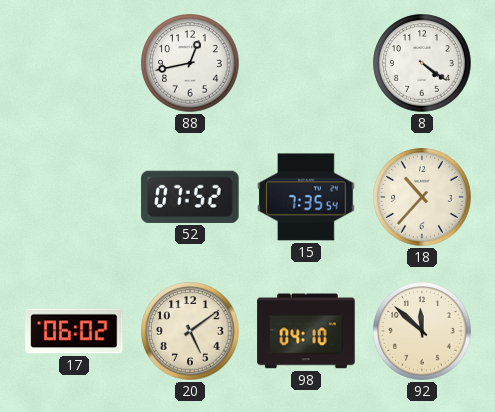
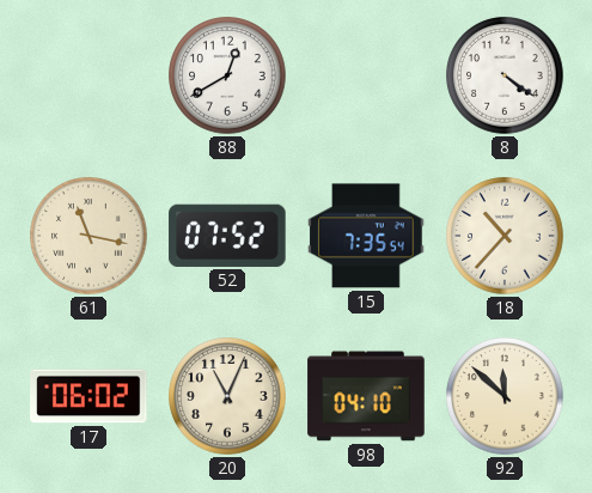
88: 12:43 -> 12:40 (227, 75)
61: none -> 11:17 (89, 236)
20: 5:09 -> 11:04 (227, 396)
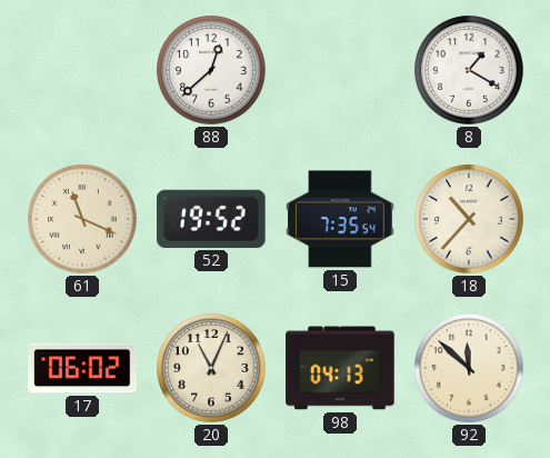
88: 12:40 -> 12:38 (211, 70)
8: 4:21 -> 1:20 (469, 70)
61: 11:17 -> 11:19 (82, 219)
52: 07:52 -> 19:52 (211, 219)
98: 04:10 -> 04:13 (340, 368)
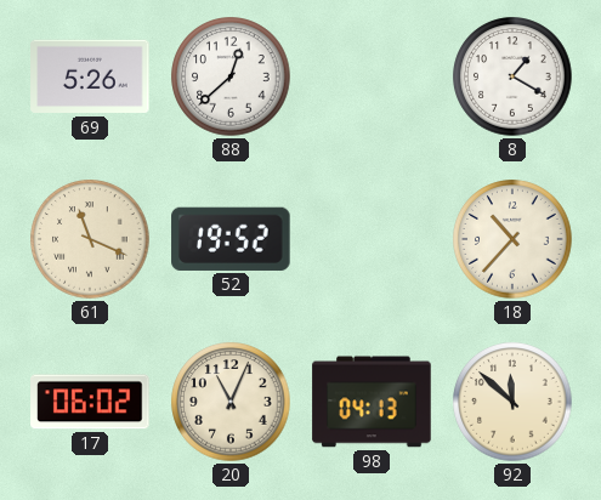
69: none -> 5:26 (90, 76)
15: 7:35 -> none (340, 219)
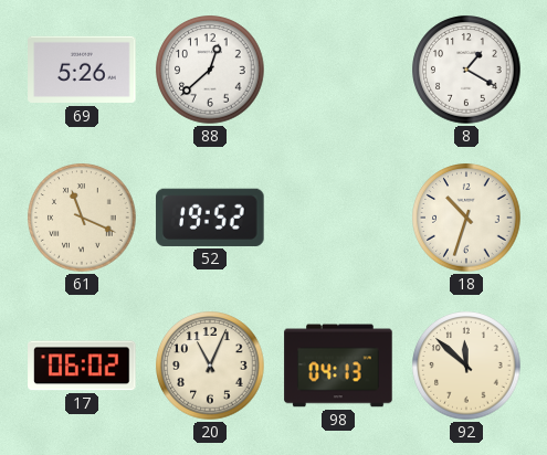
18: 10:37 -> 10:33 (466, 218)
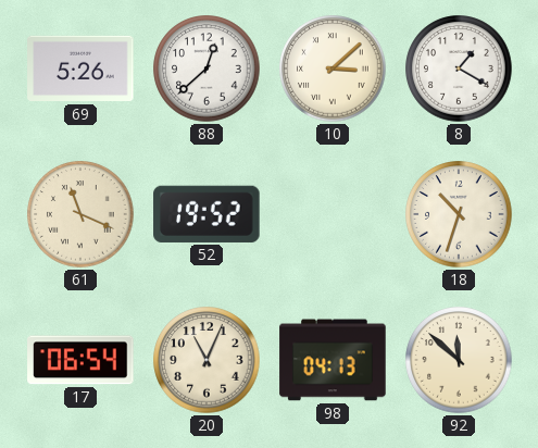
10: none -> 3:08 (333, 69)
17: 06:02 -> 06:54 (80, 360)
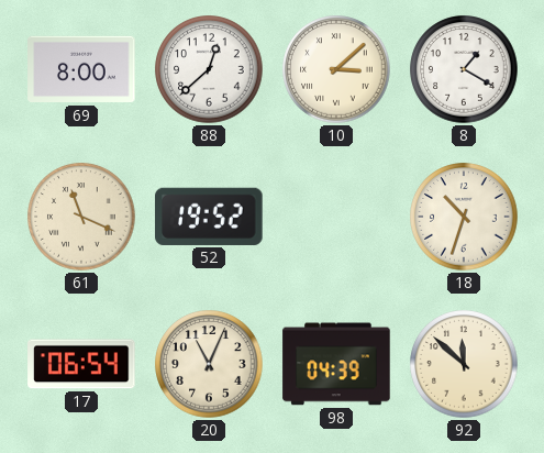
69: 5:26 -> 8:00 (81, 69)
98: 04:13 -> 04:39 (336, 364)
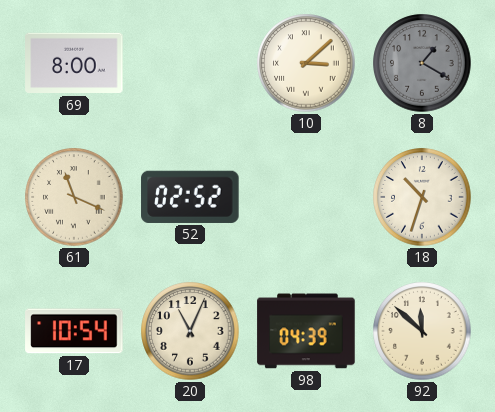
88: 12:38 -> none (209, 69)
8 dial: white -> grey (422, 63)
52: 19:52 -> 02:52 (190, 197)
17: 06:54 -> 10:54 (74, 331)
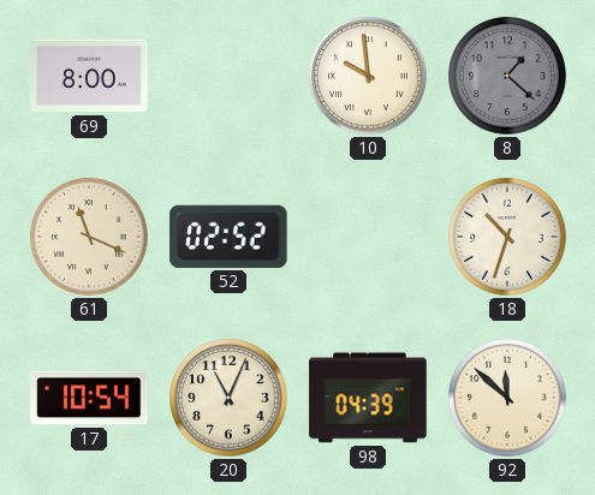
10: 3:08 -> 9:59 (368, 76)
8: 1:20 -> 1:22 (507, 76)
